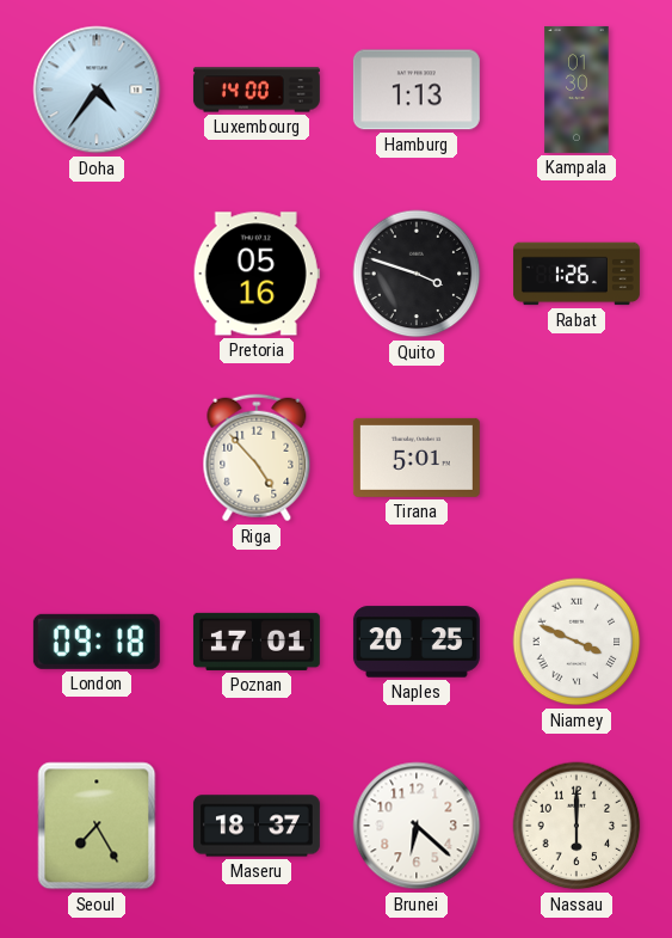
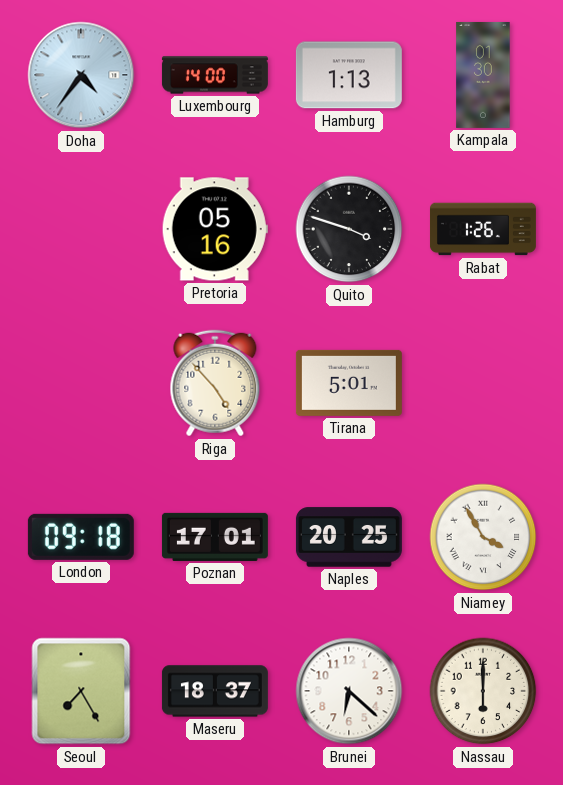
Niamey: 3:49 -> 3:55 (483, 537)
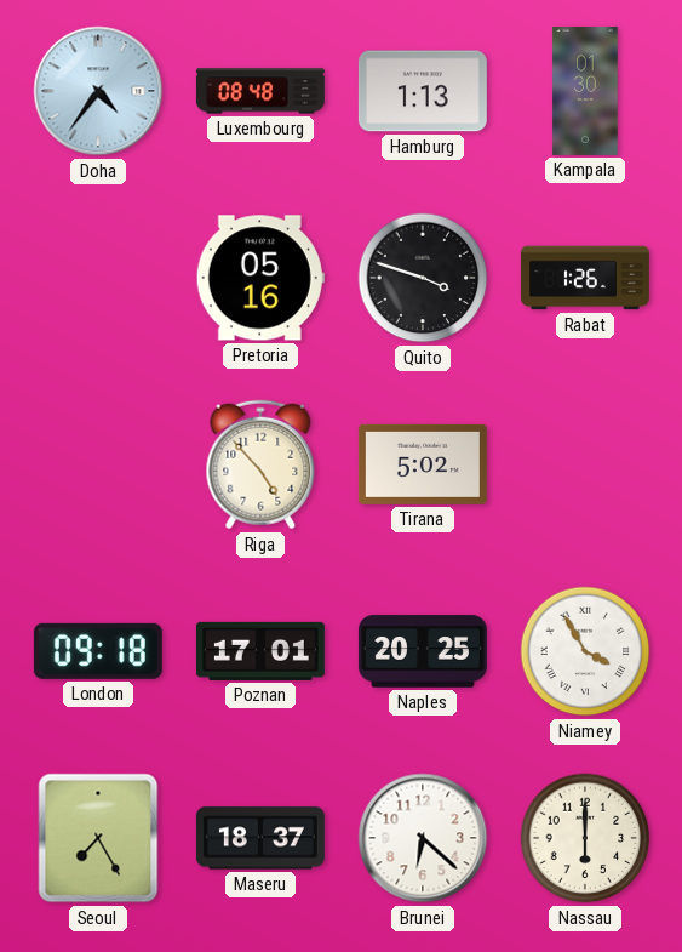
Luxembourg: 14:00 -> 08:48 (260, 91)
Tirana: 5:01 -> 5:02 (423, 464)
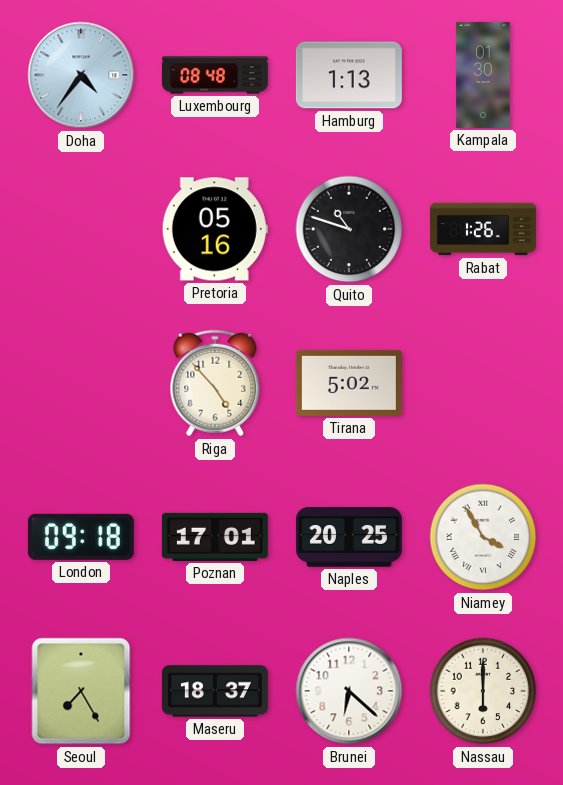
Quito: 3:48 -> 10:48 (349, 229)
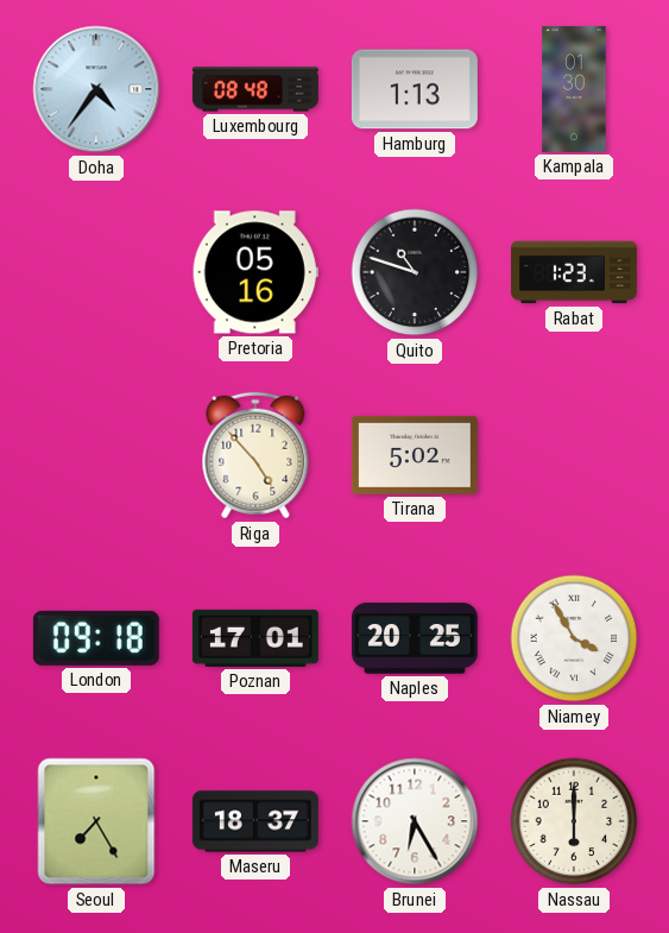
Rabat: 1:26 -> 1:23 (574, 272)
Brunei: 6:22 -> 6:25 (415, 821)
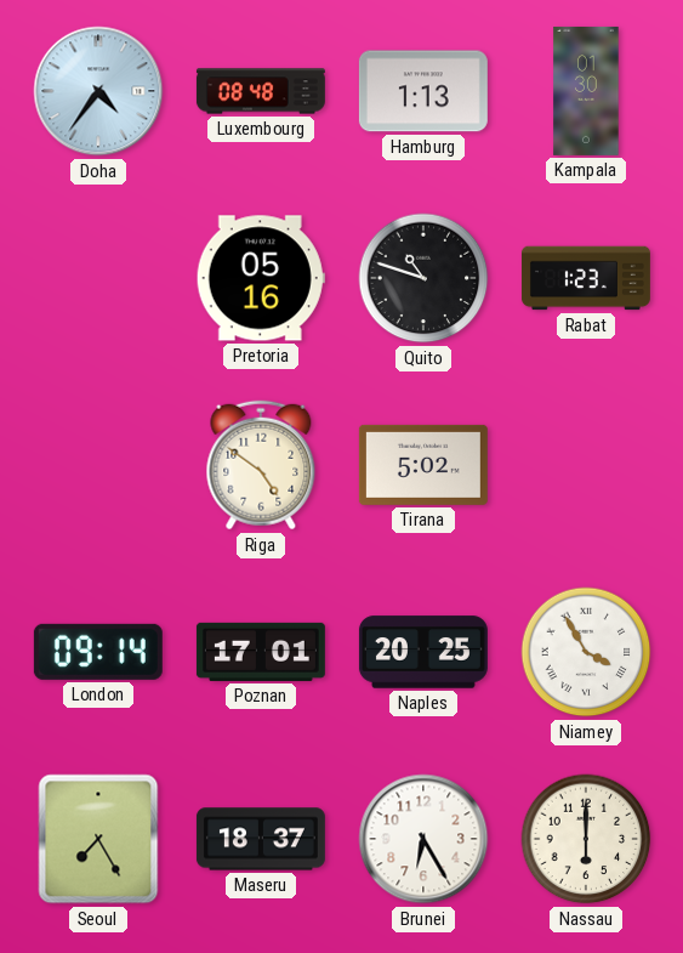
Riga: 4:53 -> 4:51 (261, 465)
London: 09:18 -> 09:14 (98, 652)
